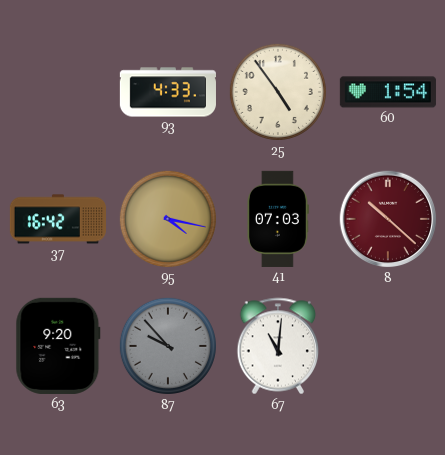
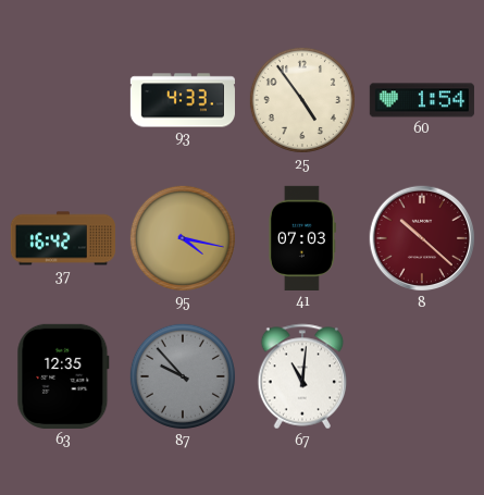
63: 9:20 -> 12:35 (63, 376)
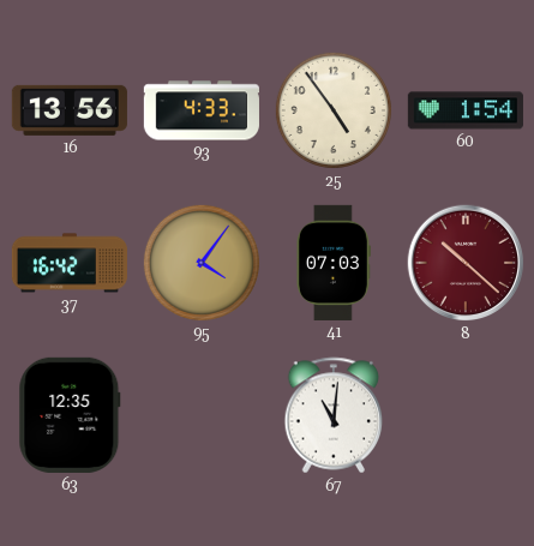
16: none -> 13:56 (70, 110)
95: 4:17 -> 4:06 (202, 263)
87: 9:53 -> none (183, 376)
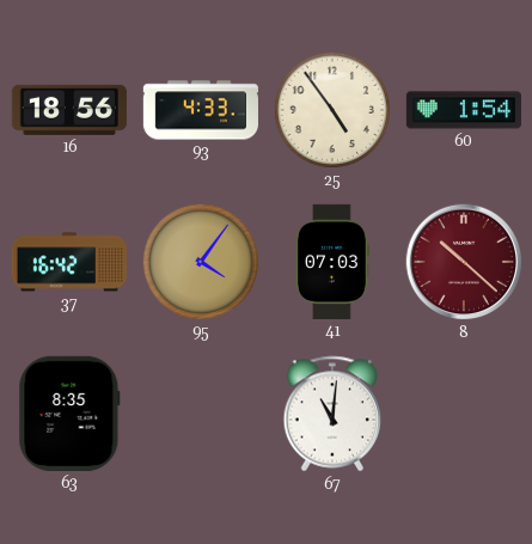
16: 13:56 -> 18:56 (69, 110)
63: 12:35 -> 8:35 (69, 414)
